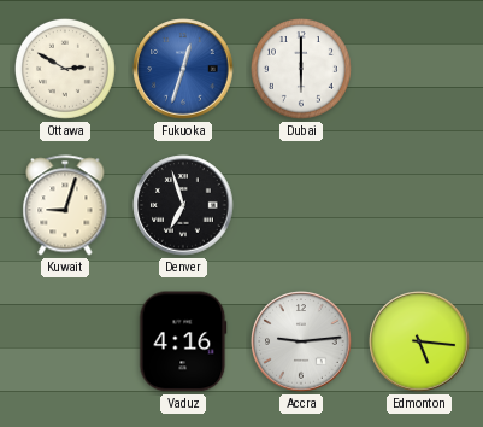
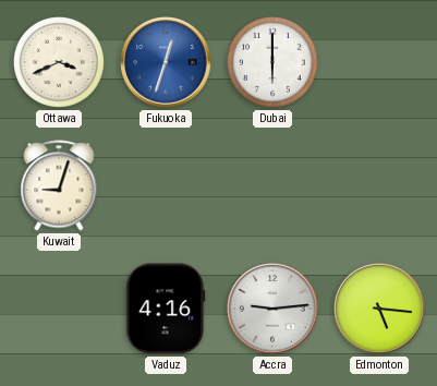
Ottawa: 2:50 -> 3:41 (60, 63)
Denver: 6:57 -> none (183, 205)
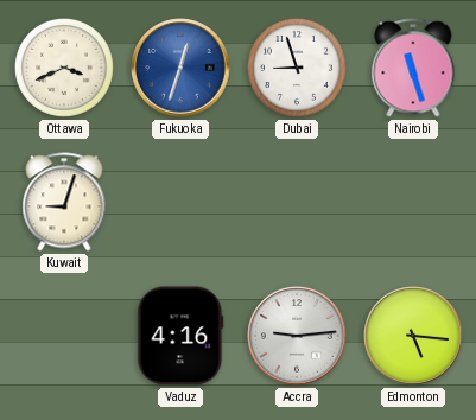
Dubai: 6:00 -> 8:57 (298, 69)
Nairobi: none -> 11:27 (413, 68)
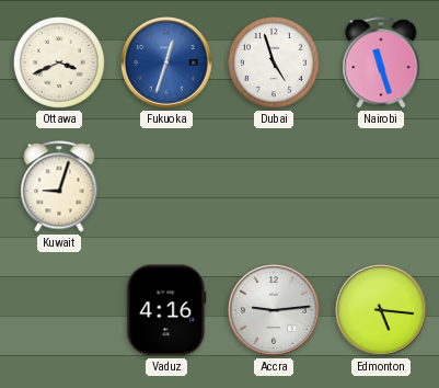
Dubai: 8:57 -> 4:57 (275, 64)
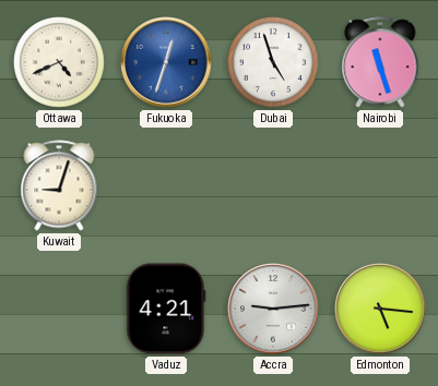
Ottawa: 3:41 -> 4:41 (60, 63)
Vaduz: 4:16 -> 4:21 (166, 309)
